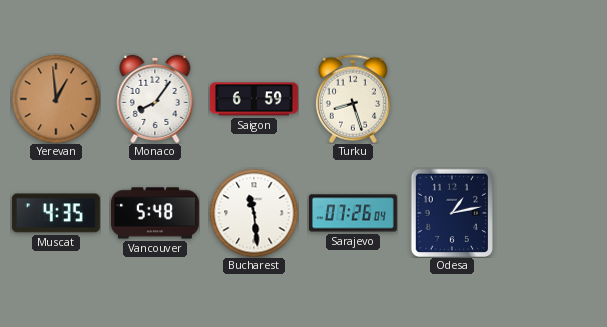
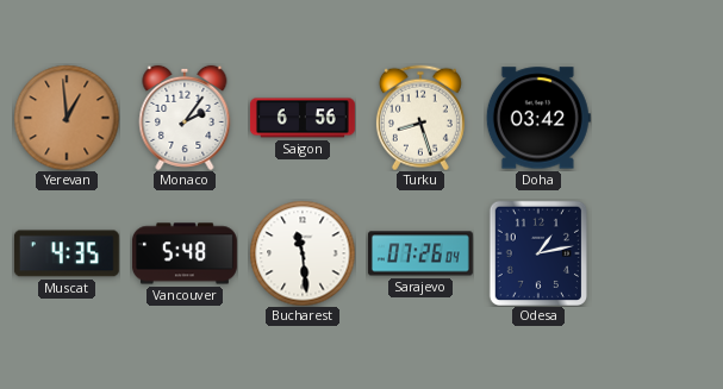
Monaco: 8:06 -> 2:06 (185, 118)
Saigon: 6:59 -> 6:56 (303, 118)
Doha: none -> 03:42 (538, 118)
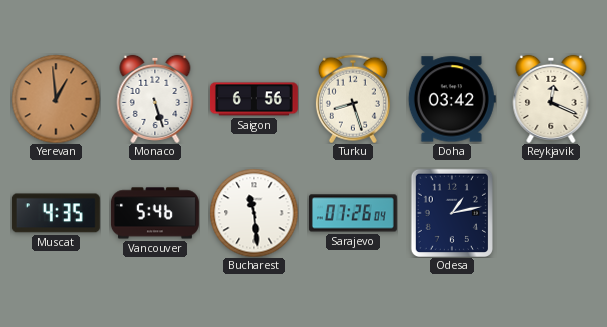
Monaco: 2:06 -> 5:27 (155, 99)
Reykjavik: none -> 12:19 (551, 99)
Vancouver: 5:48 -> 5:46 (155, 213)
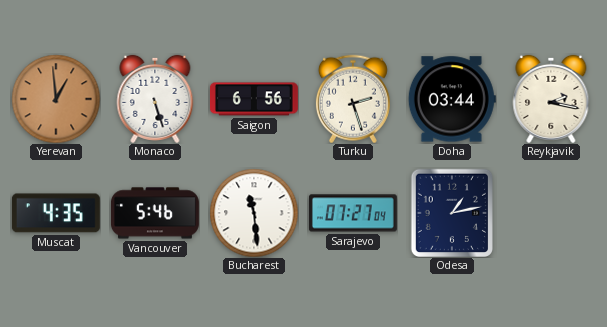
Turku: 8:27 -> 2:27 (353, 99)
Doha: 03:42 -> 03:44 (452, 99)
Reykjavik: 12:19 -> 2:17 (551, 99)
Sarajevo: 07:26 -> 07:27 (353, 213)
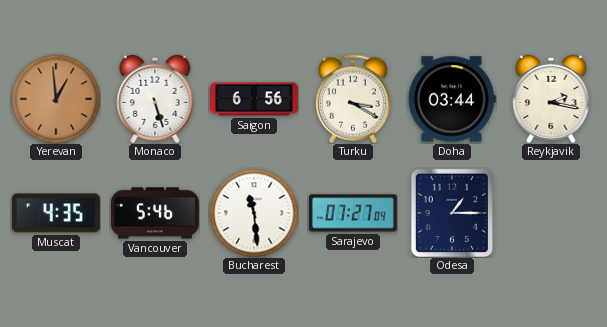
Turku: 2:27 -> 3:20 (353, 99)
Odesa: 1:13 -> 1:15 (451, 212)
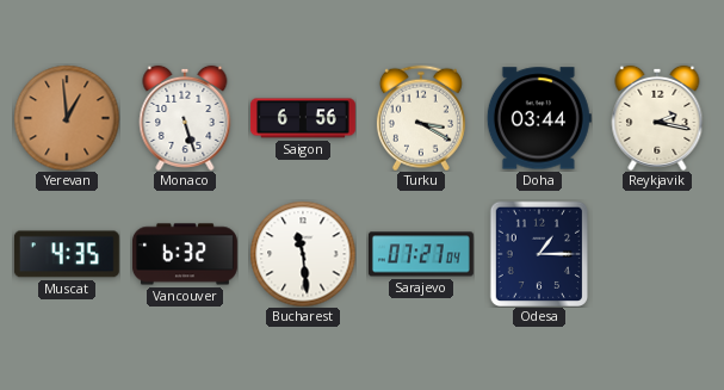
Vancouver: 5:46 -> 6:32 (185, 254)
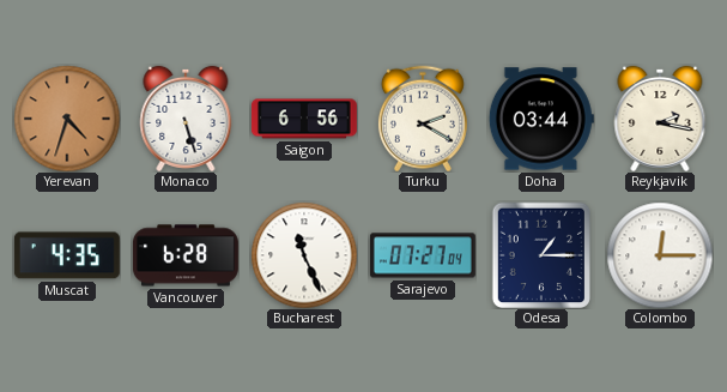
Yerevan: 12:59 -> 4:33 (67, 119)
Turku: 3:20 -> 2:20 (423, 119)
Vancouver: 6:32 -> 6:28 (186, 255)
Bucharest: 11:29 -> 11:26 (304, 255)
Colombo: none -> 12:15 (660, 255)
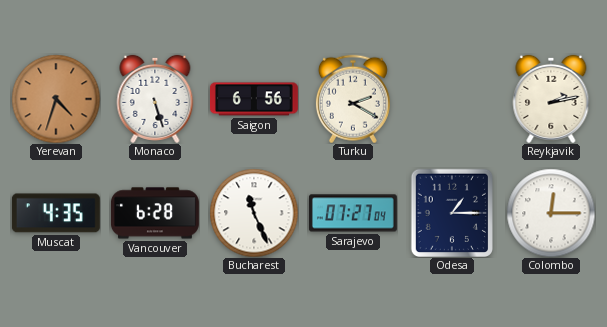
Doha: 03:44 -> none (541, 119)
Reykjavik: 2:17 -> 2:13 (551, 99)
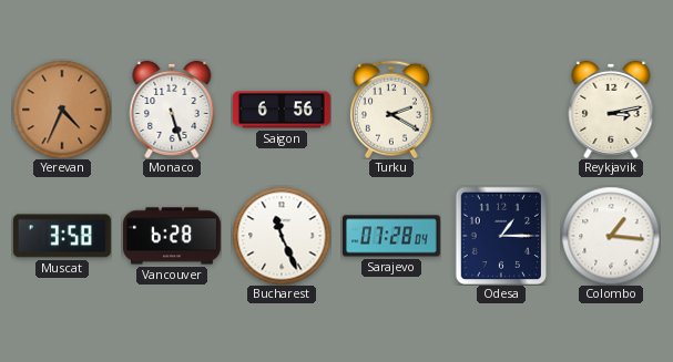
Yerevan: 4:33 -> 4:34 (62, 110)
Reykjavik: 2:13 -> 3:13 (611, 110)
Muscat: 4:35 -> 3:58 (62, 236)
Sarajevo: 07:27 -> 07:28 (391, 236)
Colombo: 12:15 -> 1:16 (611, 236)
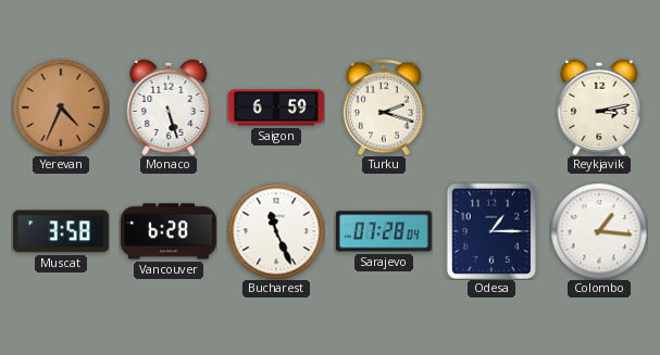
Saigon: 6:56 -> 6:59 (276, 107)
Turku: 2:20 -> 2:18 (384, 107)
